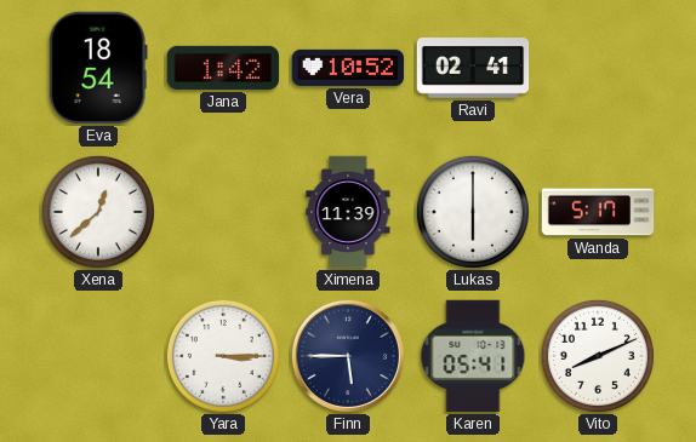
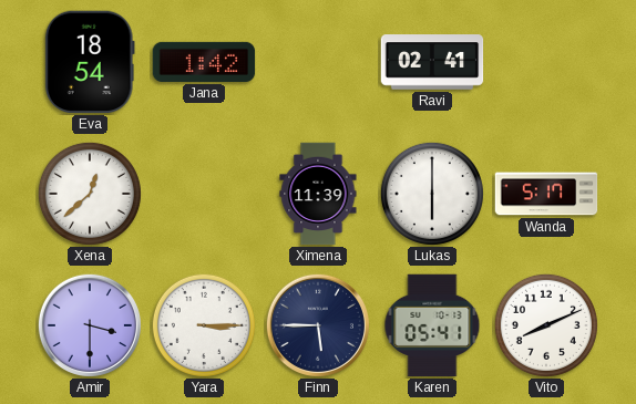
Vera: 10:52 -> none (348, 68)
Amir: none -> 3:30 (90, 325)
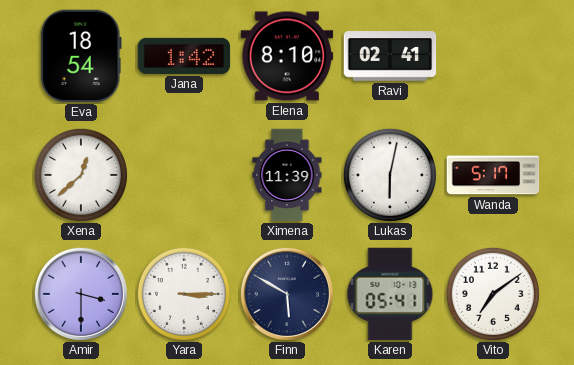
Elena: none -> 8:10 (287, 56)
Lukas: 6:00 -> 6:02 (390, 175)
Finn: 5:45 -> 5:50 (287, 294)
Vito: 8:11 -> 7:09 (493, 294)
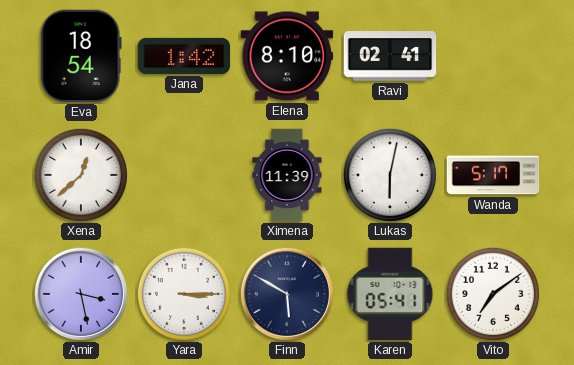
Amir: 3:30 -> 3:28 (81, 294)
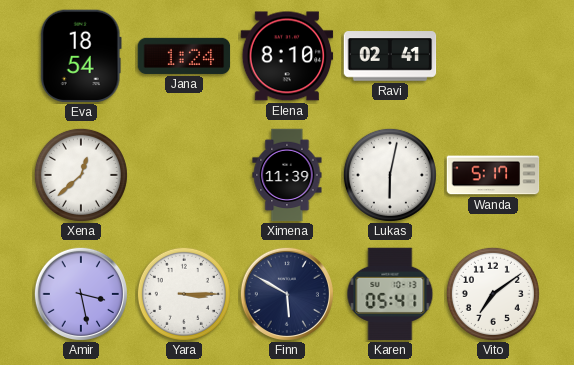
Jana: 1:42 -> 1:24 (184, 56)
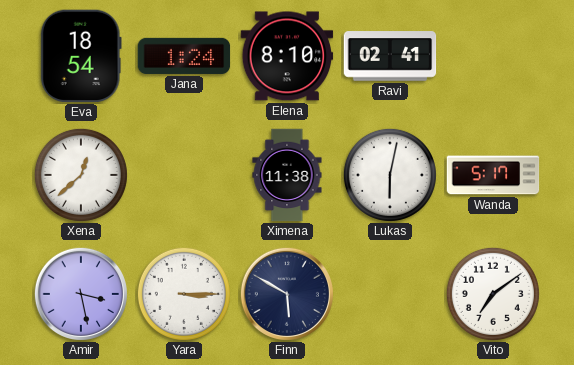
Ximena: 11:39 -> 11:38 (287, 175)
Karen: 05:41 -> none (390, 294)
